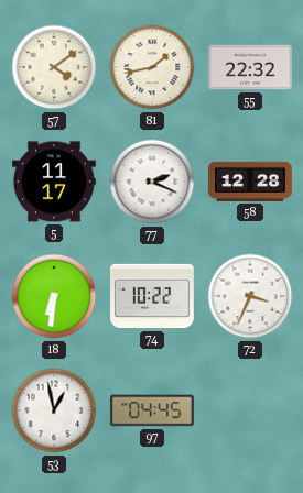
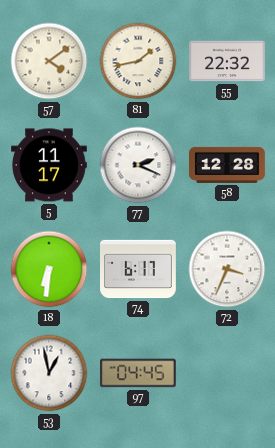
74: 10:22 -> 6:17 (139, 269)
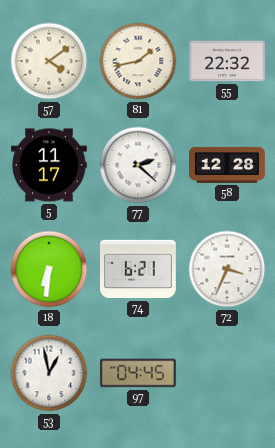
77: 2:19 -> 2:22 (138, 165)
74: 6:17 -> 6:21 (139, 269)
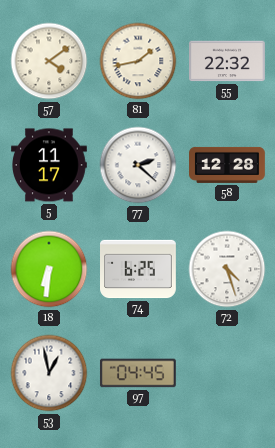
74: 6:21 -> 6:25 (139, 269)
72: 3:34 -> 4:27 (227, 269)
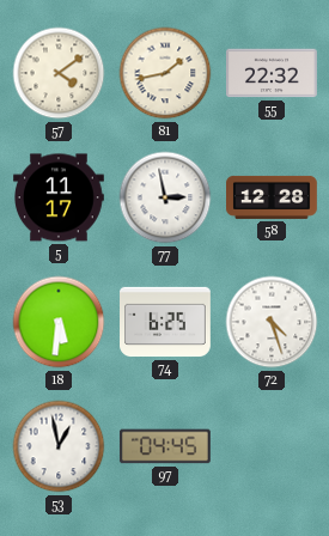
77: 2:22 -> 2:58 (165, 197)
18: 6:31 -> 5:31 (59, 322)
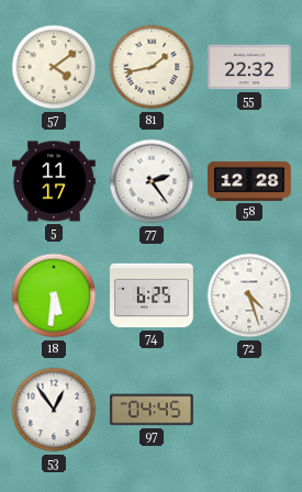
77: 2:58 -> 2:24 (152, 181)
53: 12:58 -> 12:54 (54, 410)
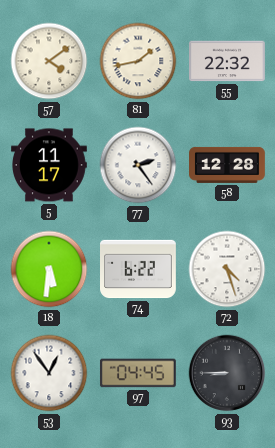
74: 6:25 -> 6:22 (139, 269)
93: none -> 8:45 (227, 373)
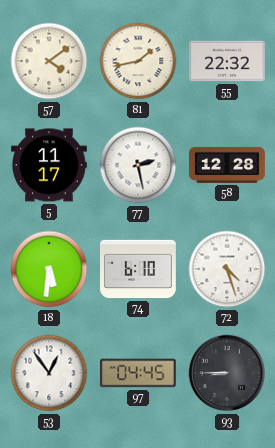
77: 2:24 -> 2:28 (138, 165)
74: 6:22 -> 6:10 (139, 269)
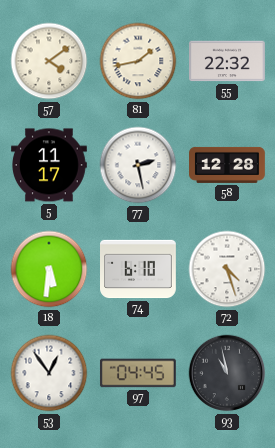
93: 8:45 -> 10:58 (227, 373)
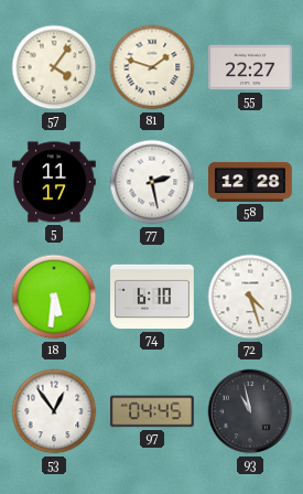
57: 4:09 -> 4:06 (54, 67)
81: 1:43 -> 1:48 (152, 67)
55: 22:32 -> 22:27 (251, 67)
